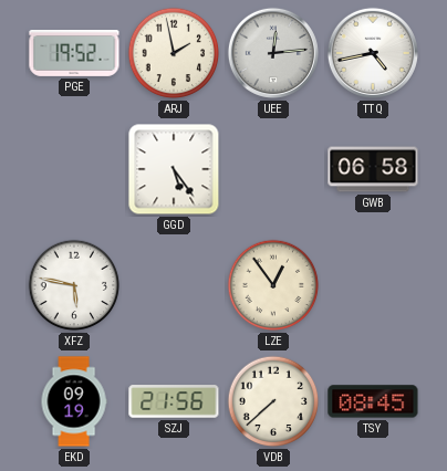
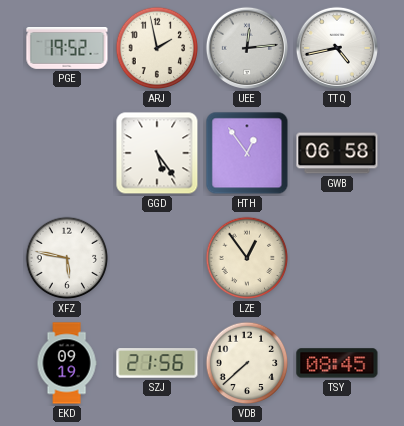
HTH: none -> 12:54 (247, 153)
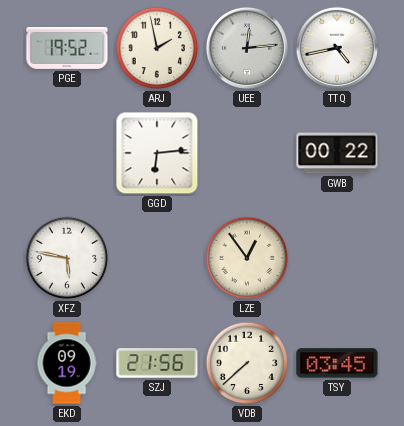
GGD: 5:24 -> 6:14 (157, 153)
HTH: 12:54 -> none (247, 153)
GWB: 06:58 -> 00:22 (337, 153)
TSY: 08:45 -> 03:45 (337, 363)
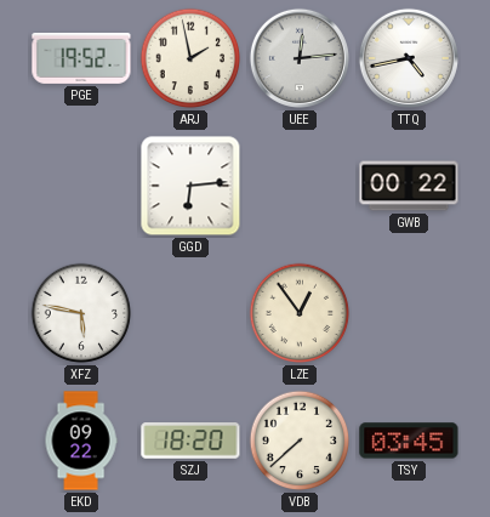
EKD: 09:19 -> 09:22 (81, 441)
SZJ: 21:56 -> 18:20 (190, 441)
